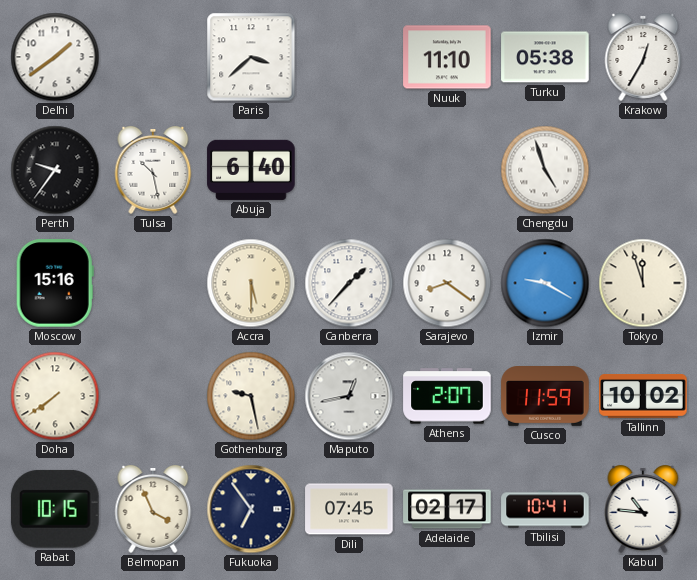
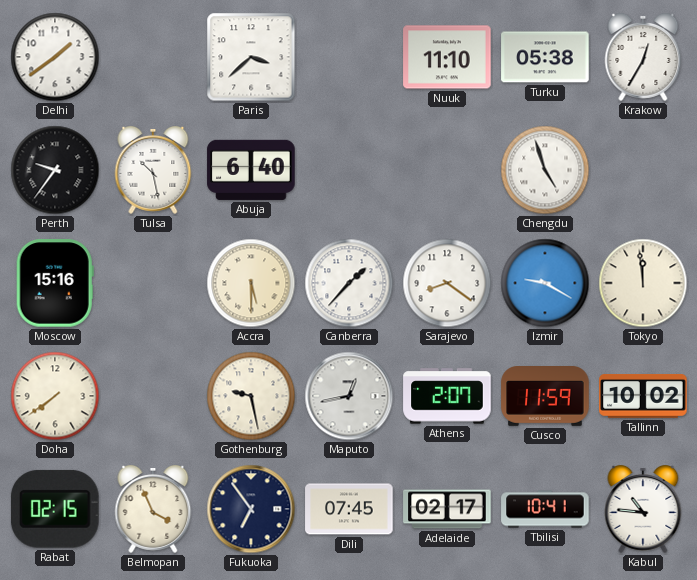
Tokyo: 11:57 -> 11:59 (643, 283)
Rabat: 10:15 -> 02:15 (55, 509)
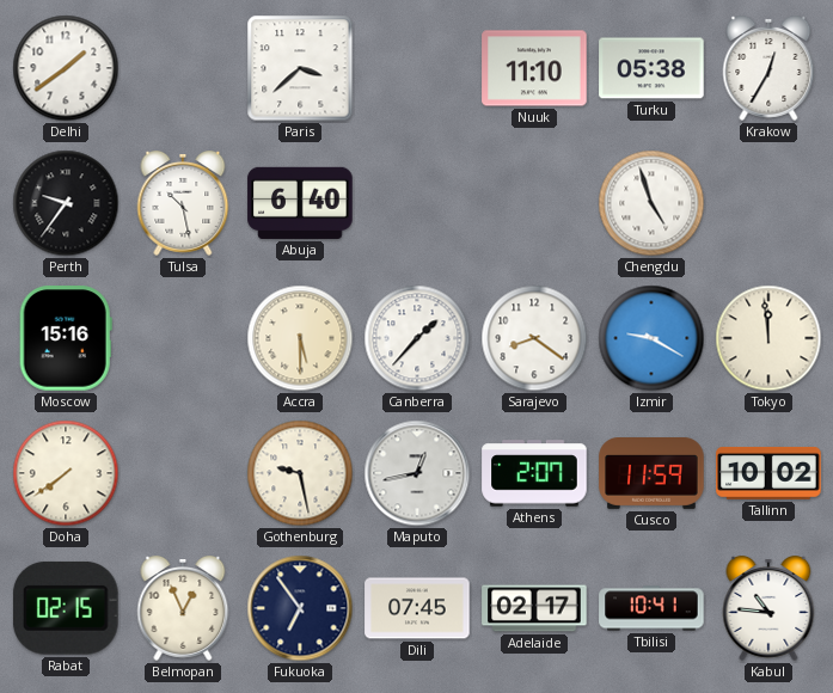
Belmopan: 3:56 -> 12:56 (183, 609)
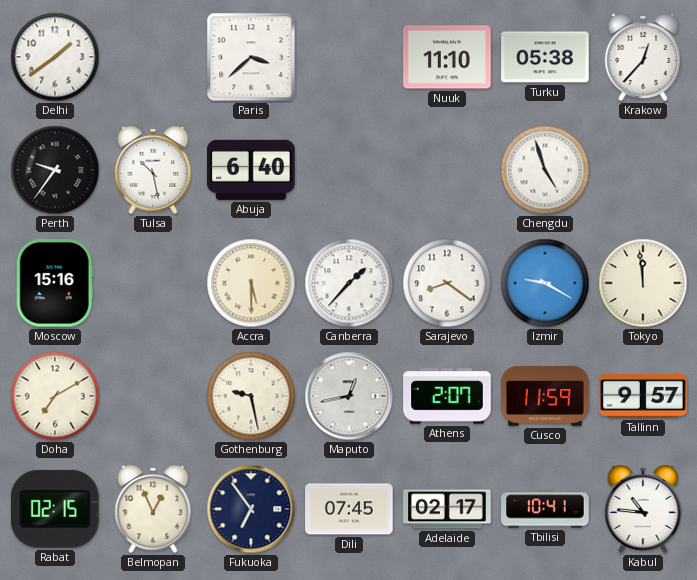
Krakow: 12:35 -> 12:37 (643, 58)
Doha: 7:39 -> 7:10 (55, 396)
Tallinn: 10:02 -> 9:57 (643, 397)
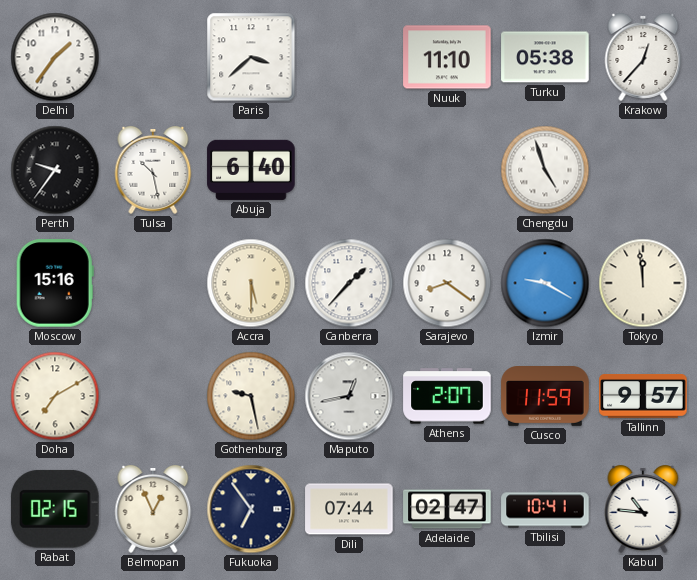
Delhi: 1:39 -> 1:36 (55, 57)
Dili: 07:45 -> 07:44 (349, 509)
Adelaide: 02:17 -> 02:47 (447, 509)
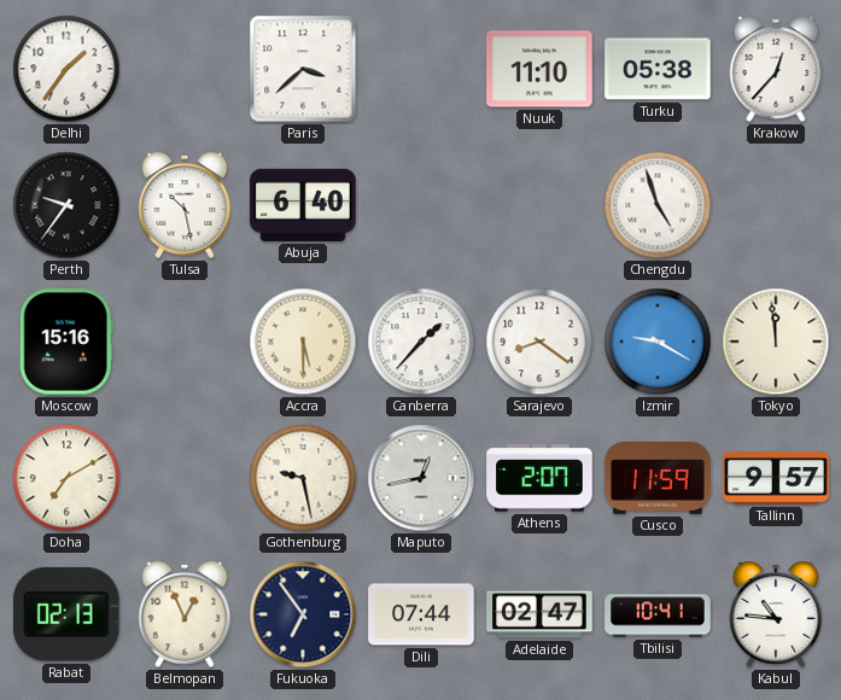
Rabat: 02:15 -> 02:13 (66, 614)
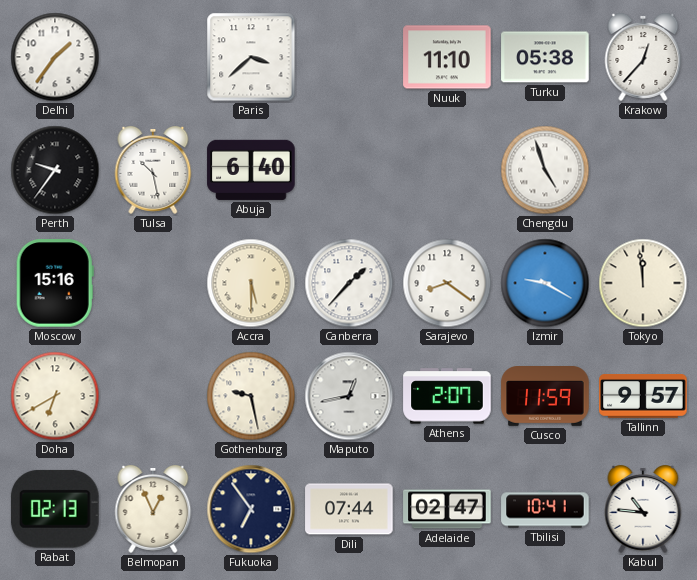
Doha: 7:10 -> 6:40 (55, 396)
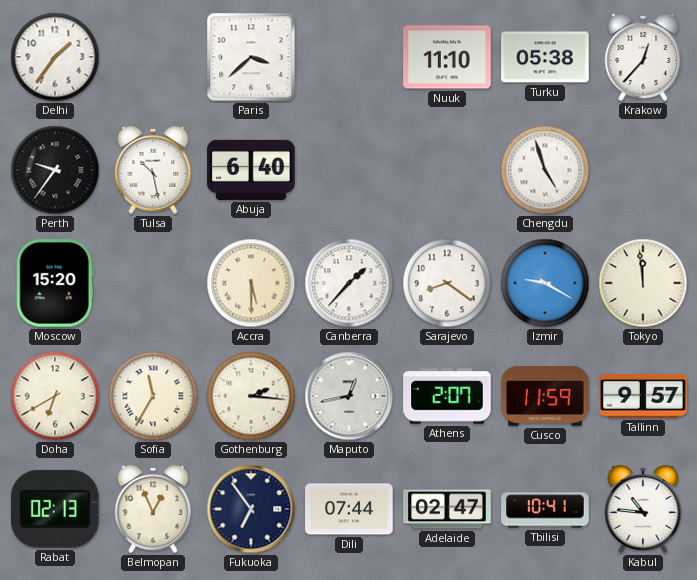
Moscow: 15:16 -> 15:20 (55, 283)
Sofia: none -> 11:35 (153, 396)
Gothenburg: 9:28 -> 2:16 (251, 396)
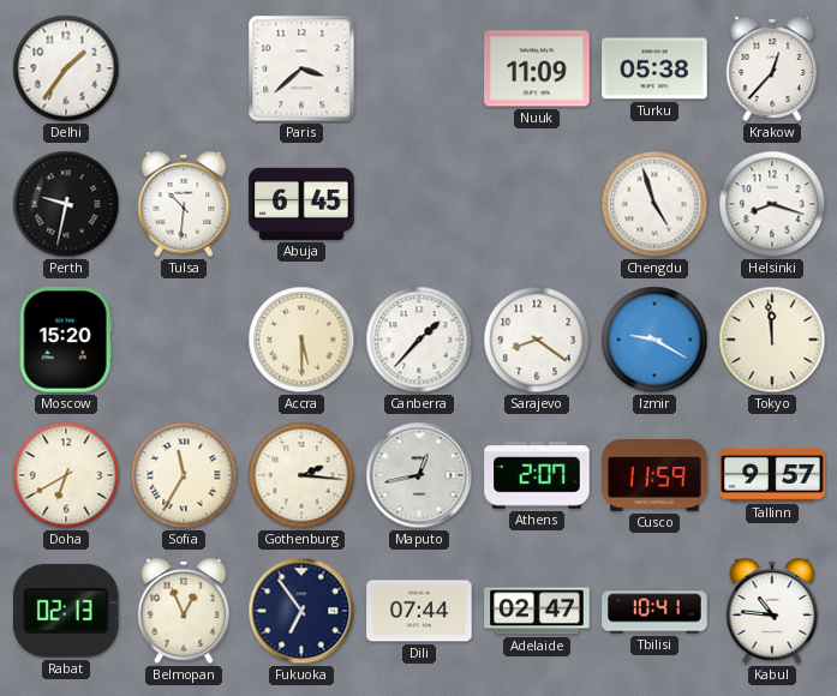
Nuuk: 11:10 -> 11:09 (537, 68)
Perth: 9:36 -> 9:32 (66, 204)
Tulsa: 10:28 -> 10:31 (184, 205)
Abuja: 6:40 -> 6:45 (301, 204)
Helsinki: none -> 8:18 (772, 204)
